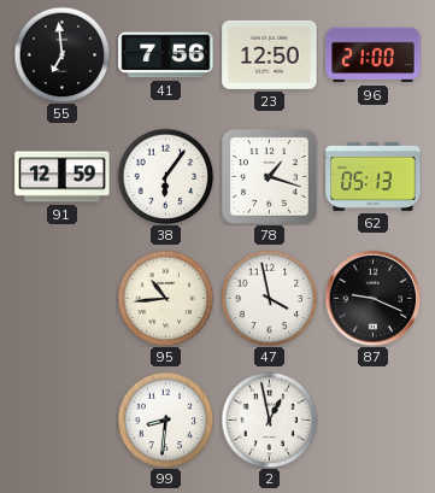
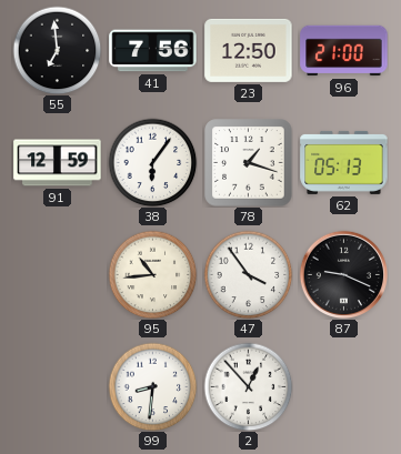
47: 3:58 -> 3:54 (248, 274)
2: 12:58 -> 12:53 (248, 386)
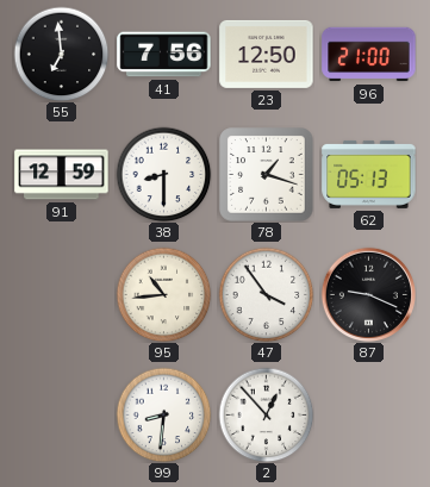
38: 6:06 -> 8:30 (163, 174)
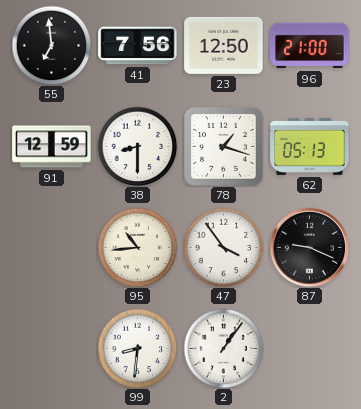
2: 12:53 -> 1:06 (223, 348)
